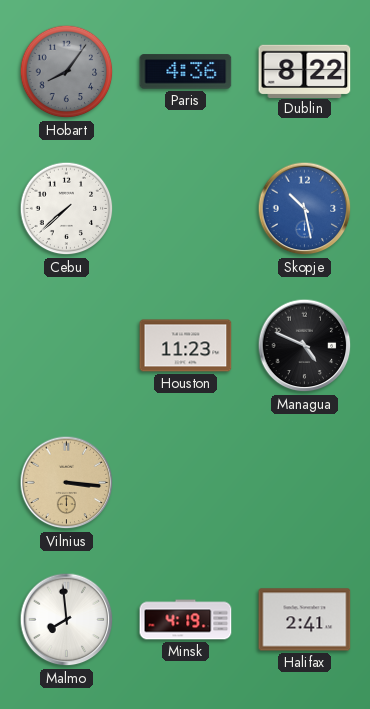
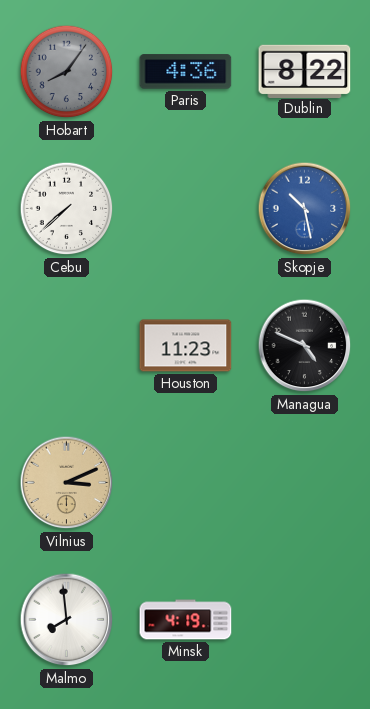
Vilnius: 3:16 -> 3:11 (67, 483)
Halifax: 2:41 -> none (305, 620)
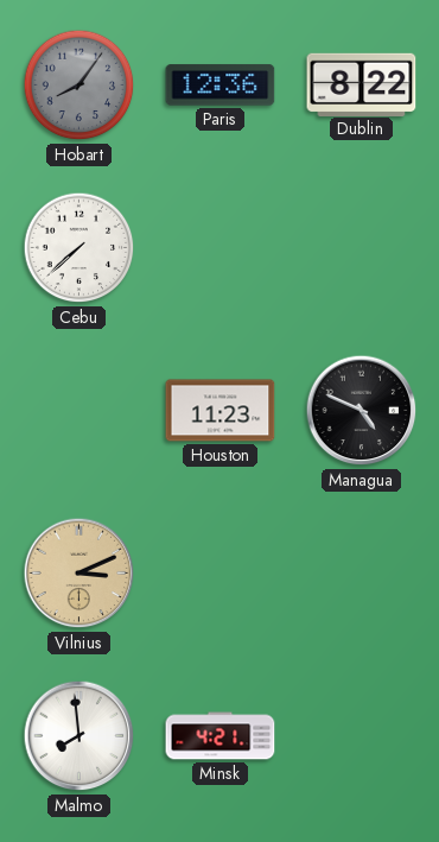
Paris: 4:36 -> 12:36 (221, 86)
Skopje: 10:28 -> none (305, 209)
Minsk: 4:19 -> 4:21 (221, 736)
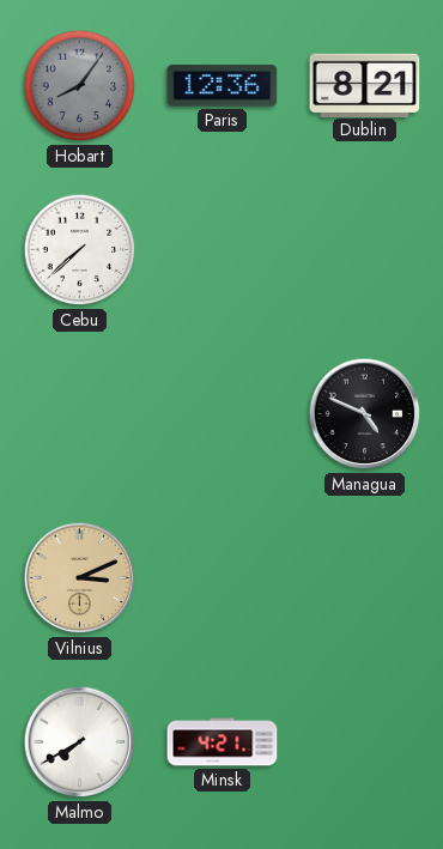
Dublin: 8:22 -> 8:21 (365, 85)
Houston: 11:23 -> none (221, 411)
Malmo: 7:59 -> 7:40 (80, 742)
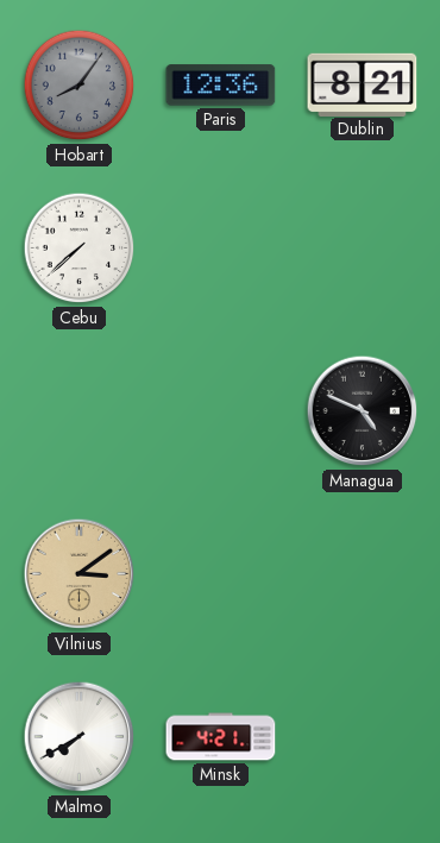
Vilnius: 3:11 -> 3:09 (80, 574)
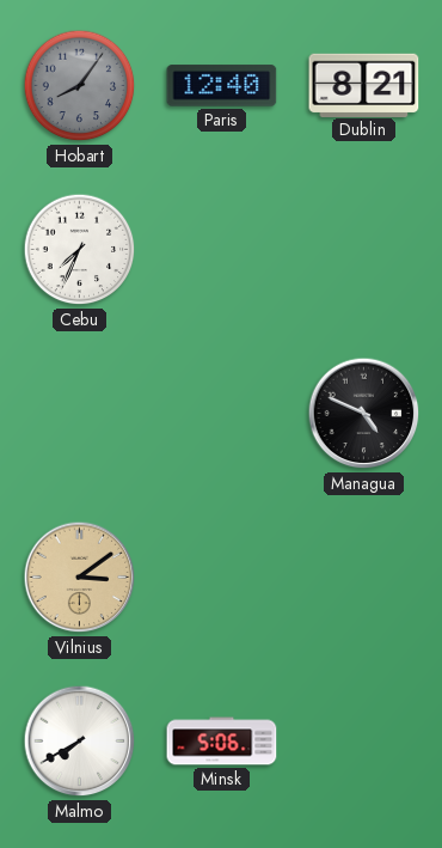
Paris: 12:36 -> 12:40 (222, 86)
Cebu: 7:38 -> 7:34 (80, 250)
Minsk: 4:21 -> 5:06 (222, 742)
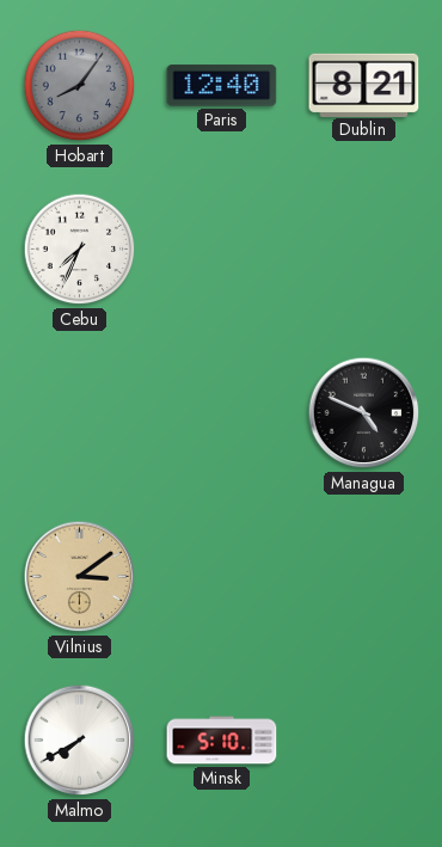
Minsk: 5:06 -> 5:10 (222, 741)
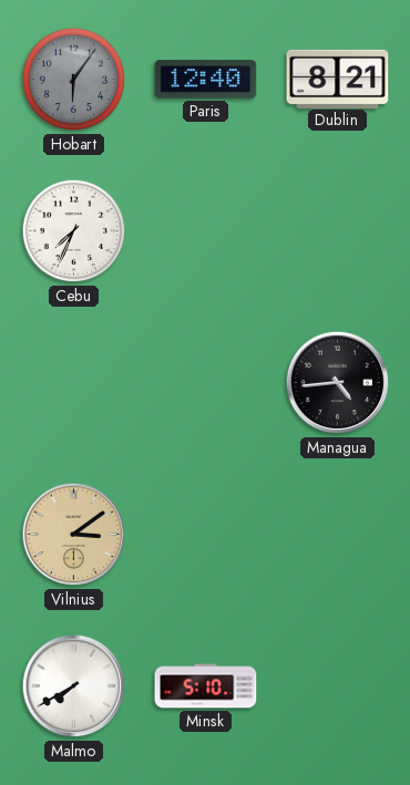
Hobart: 8:06 -> 6:06 (74, 80)
Managua: 4:49 -> 4:44 (338, 383)
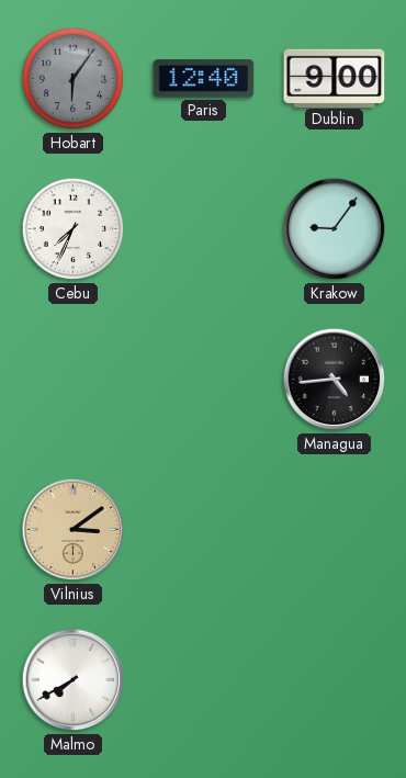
Dublin: 8:21 -> 9:00 (335, 78)
Krakow: none -> 9:06 (335, 229)
Minsk: 5:10 -> none (206, 686)
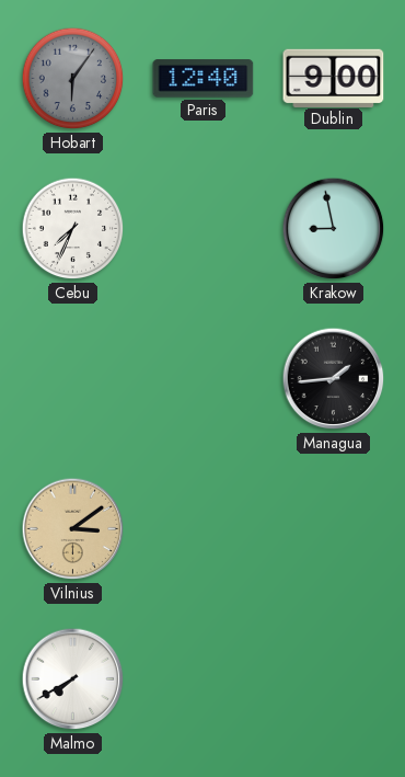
Krakow: 9:06 -> 8:58 (334, 229)
Managua: 4:44 -> 1:44 (334, 379)
